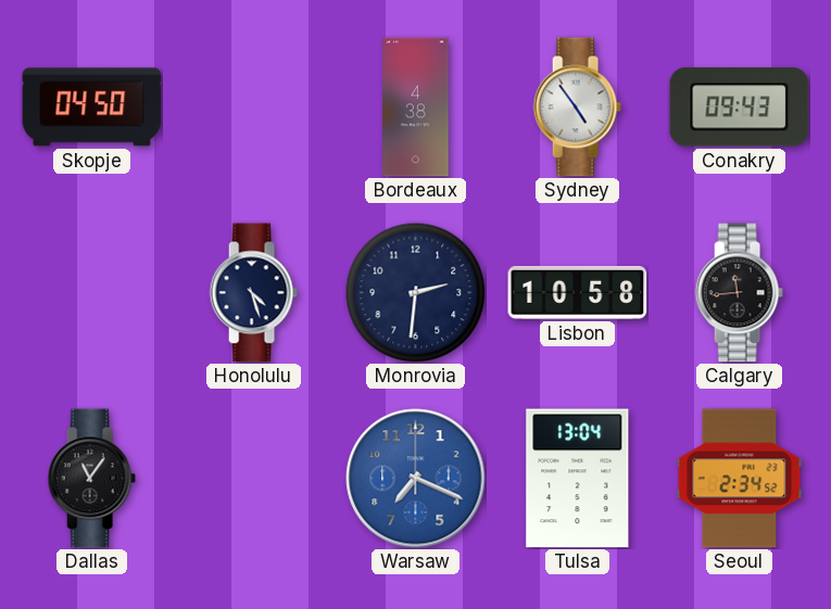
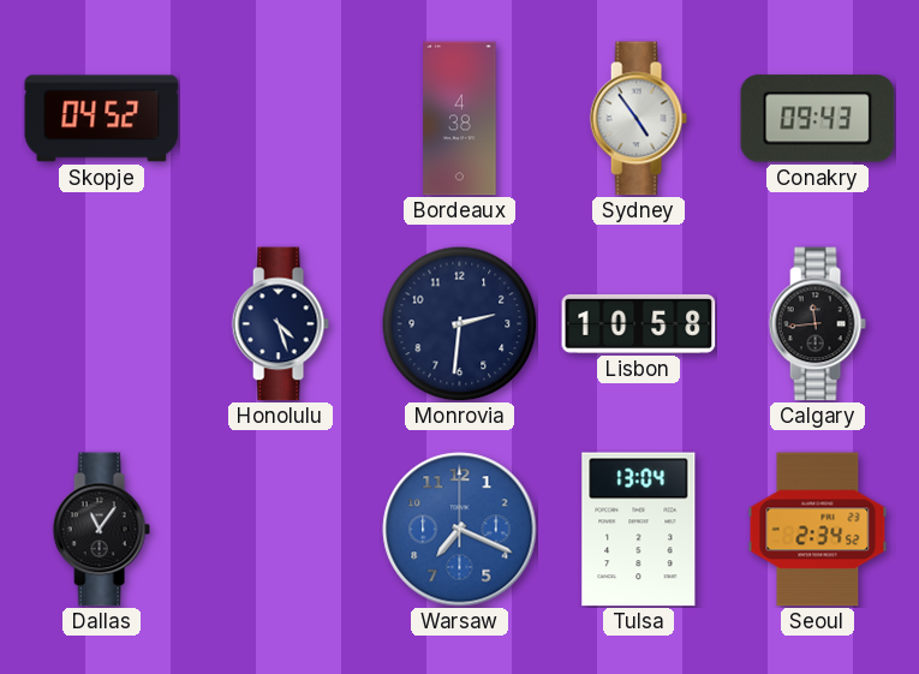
Skopje: 04:50 -> 04:52 (102, 119)
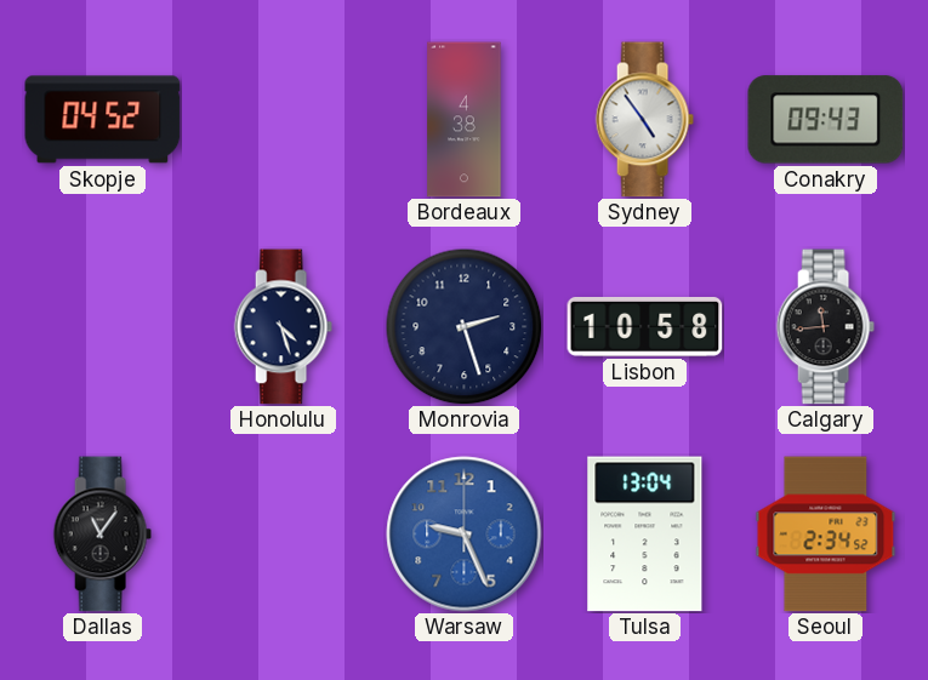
Monrovia: 2:31 -> 2:27 (463, 326)
Warsaw: 7:19 -> 9:26 (465, 535)
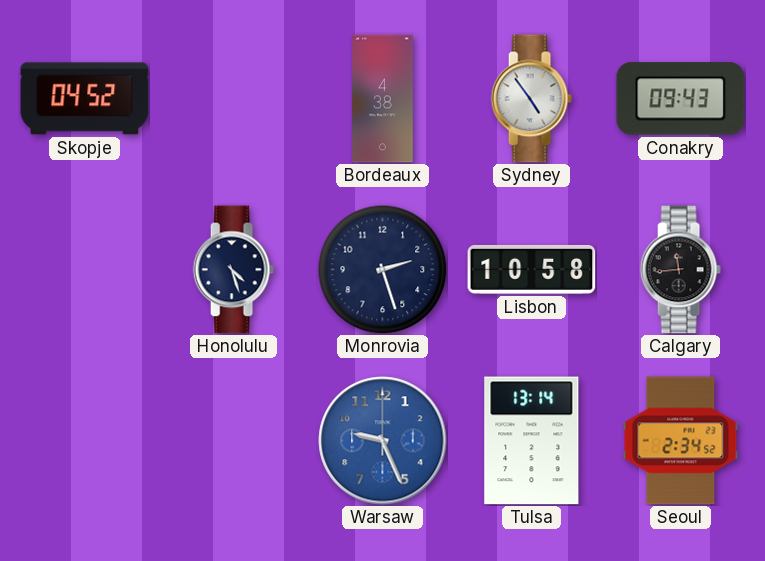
Dallas: 11:06 -> none (102, 535)
Tulsa: 13:04 -> 13:14 (532, 441)
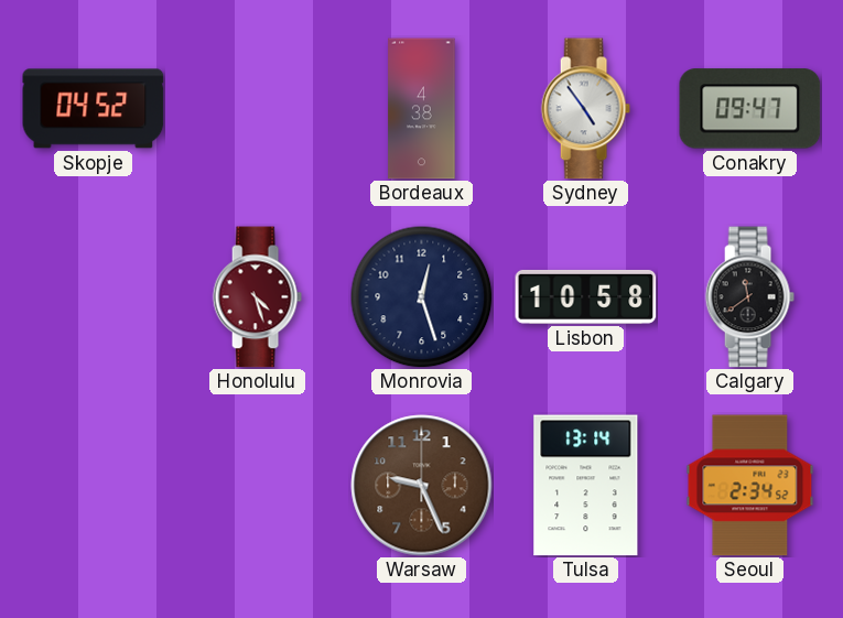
Conakry: 09:43 -> 09:47 (750, 109)
Honolulu dial: navy -> burgundy (257, 297)
Monrovia: 2:27 -> 12:27 (421, 296)
Calgary: 11:44 -> 11:39 (749, 297)
Warsaw dial: blue -> brown (422, 486)
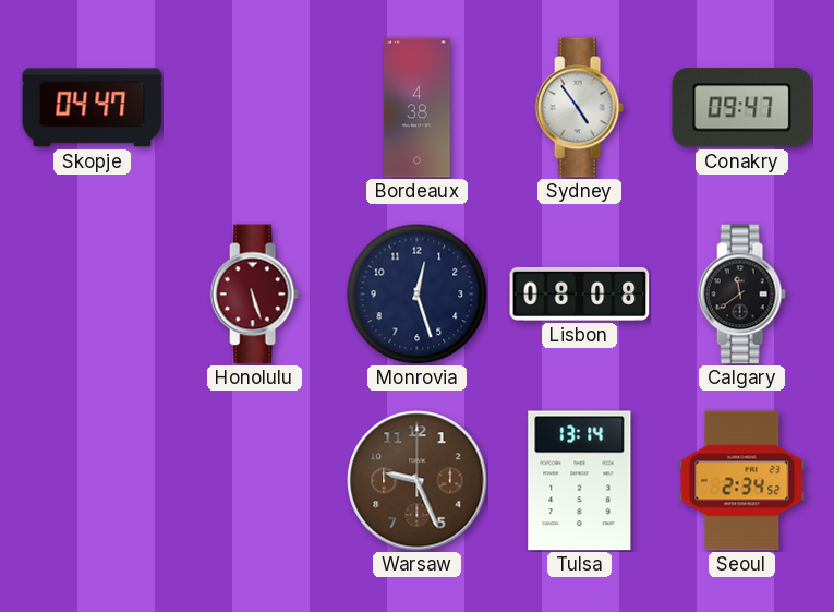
Skopje: 04:52 -> 04:47 (93, 108)
Honolulu: 4:27 -> 5:27 (254, 295)
Lisbon: 10:58 -> 08:08 (580, 293)
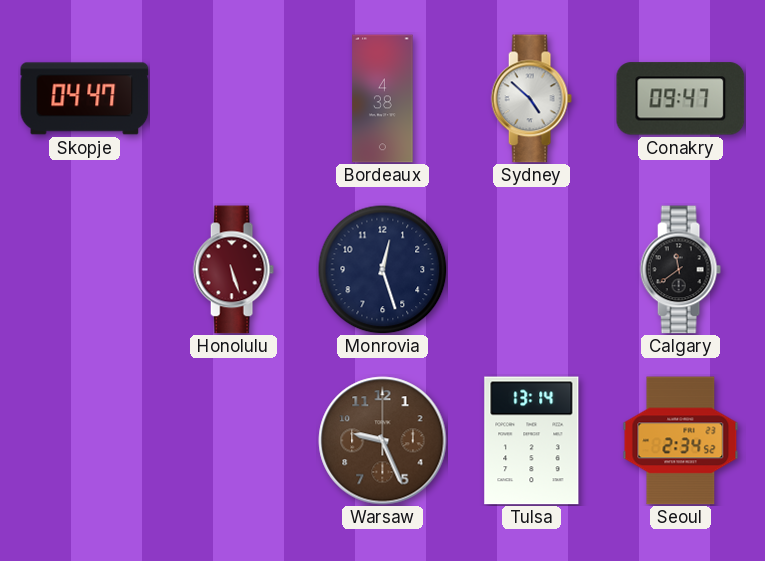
Sydney: 4:54 -> 4:52 (531, 99)
Lisbon: 08:08 -> none (580, 293)
